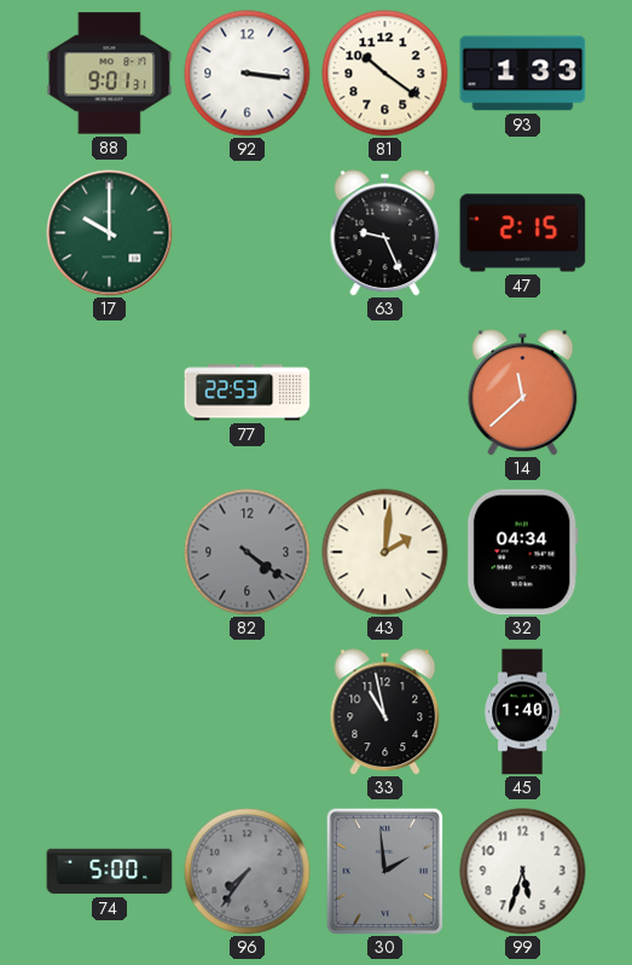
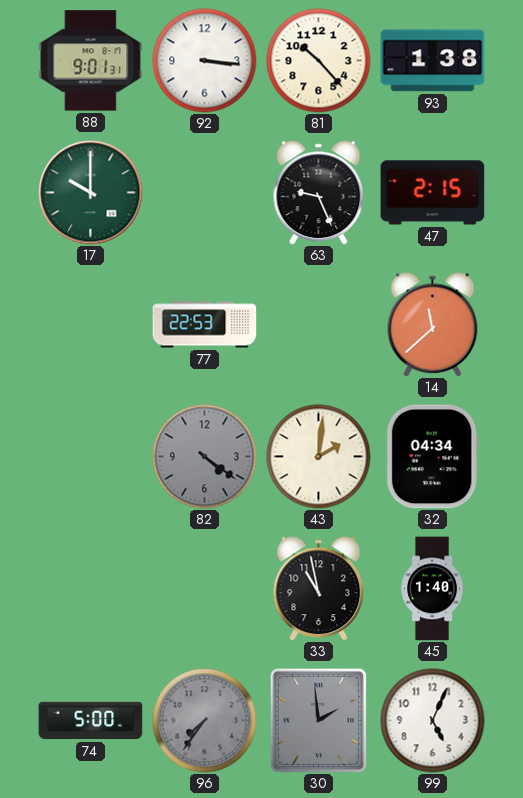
81: 10:21 -> 10:23 (319, 61)
93: 1:33 -> 1:38 (433, 61)
99: 5:33 -> 5:04 (433, 721)
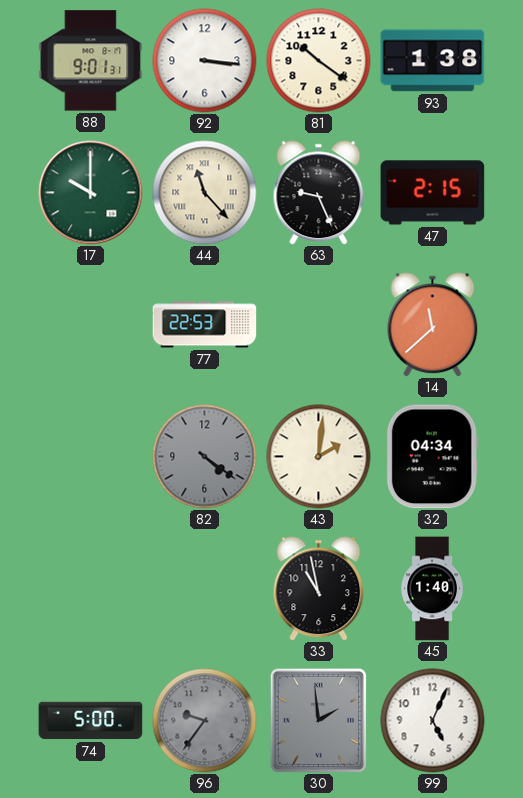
81: 10:23 -> 10:21 (319, 61)
44: none -> 11:23 (205, 193)
96: 7:36 -> 9:36 (205, 721)
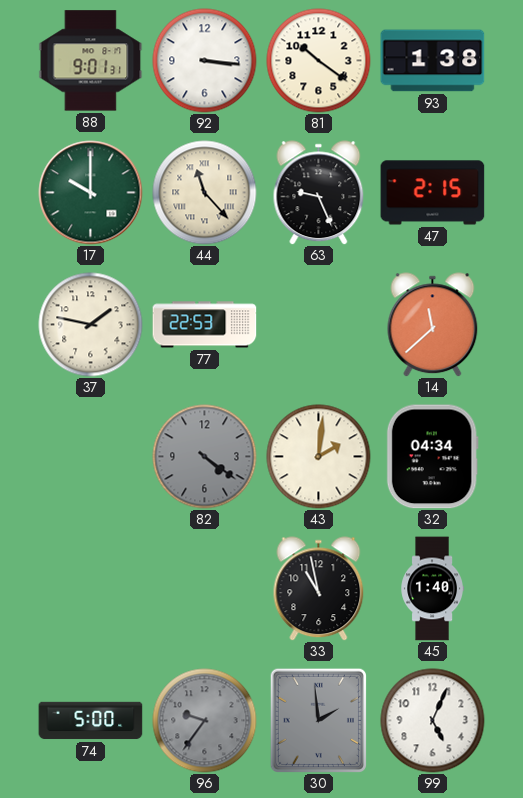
37: none -> 1:47 (91, 325)
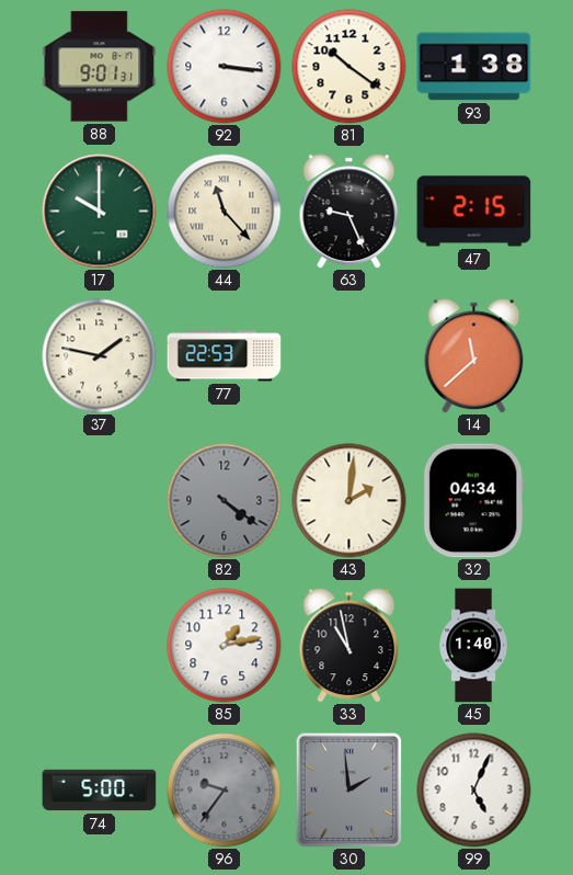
85: none -> 1:13 (225, 646)
